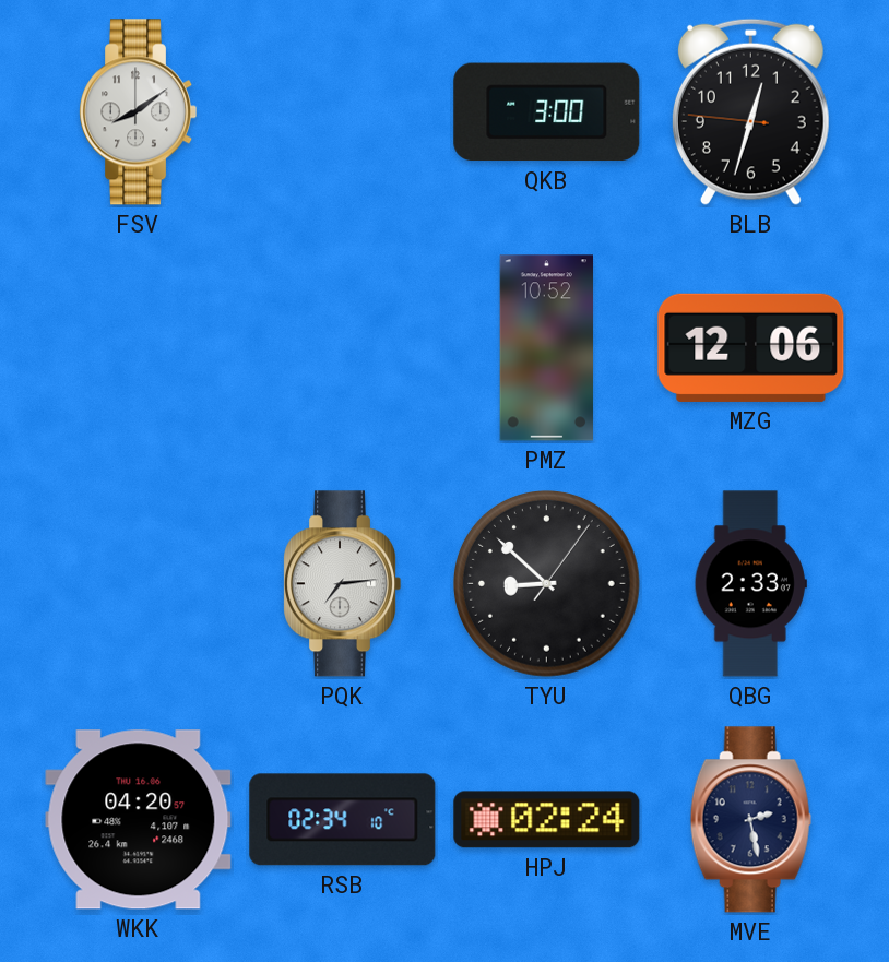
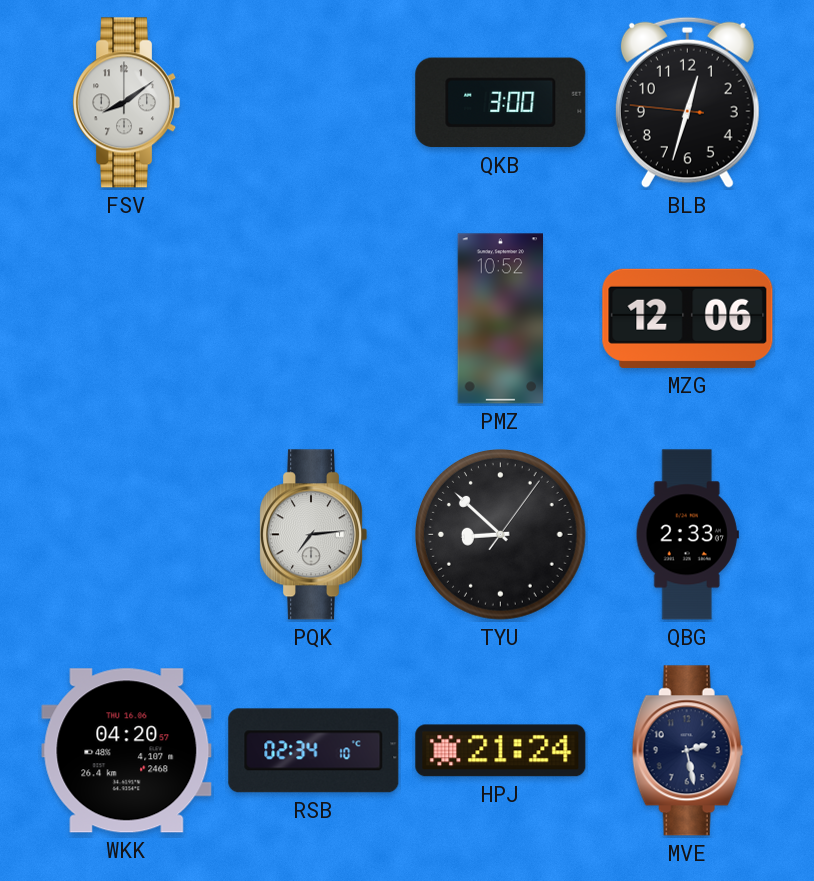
HPJ: 02:24 -> 21:24 (501, 751)
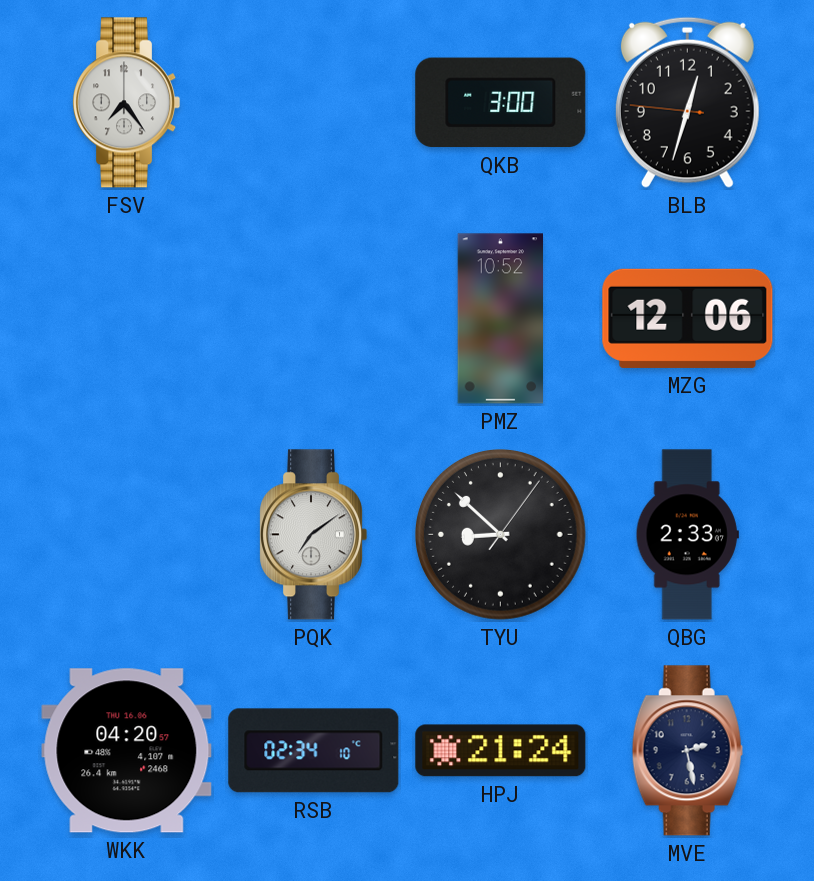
FSV: 8:09 -> 7:24 (127, 103)
PQK: 7:14 -> 7:09 (314, 535)
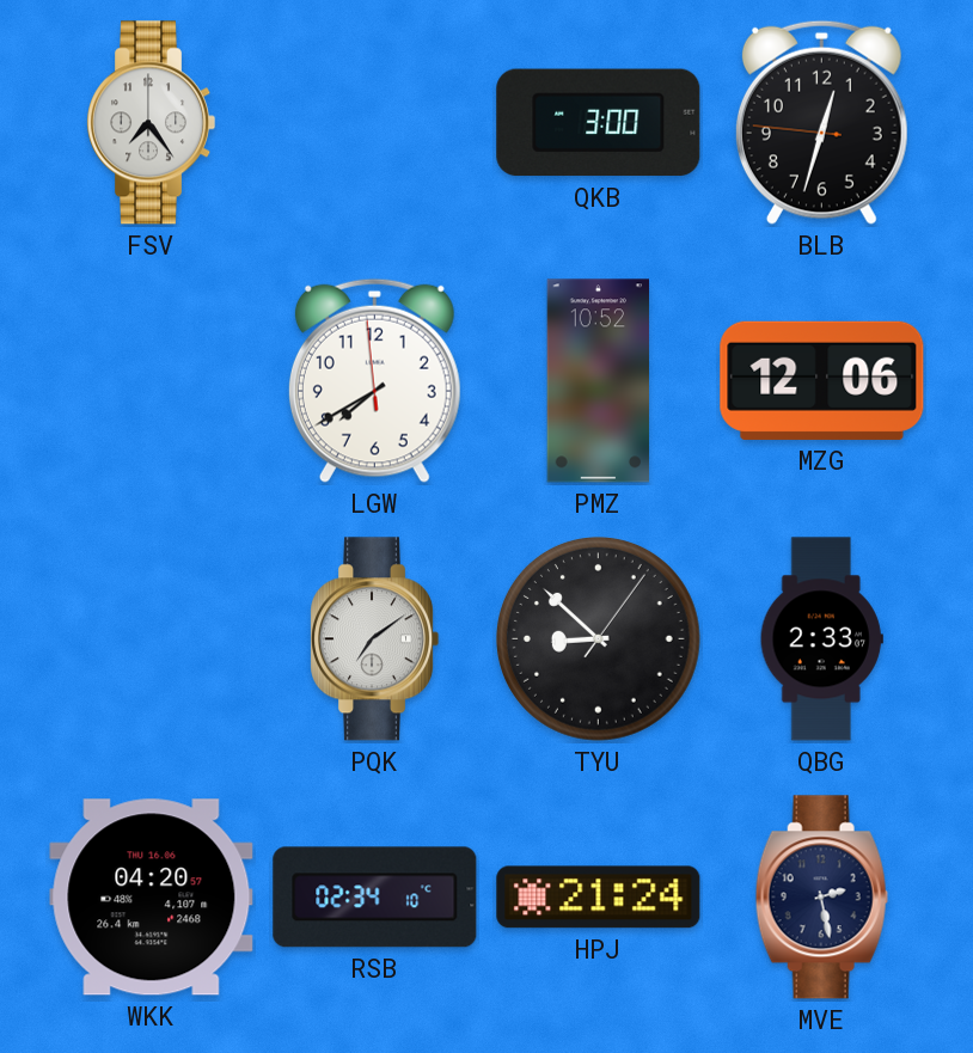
LGW: none -> 7:39 (374, 380)
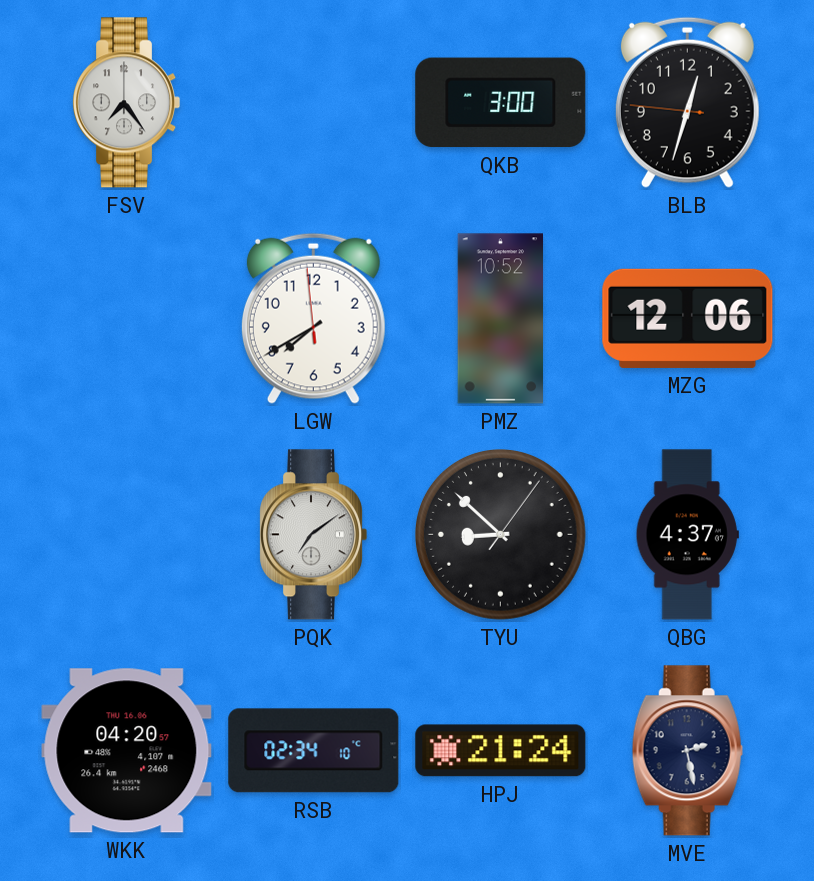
QBG: 2:33 -> 4:37 (687, 535)
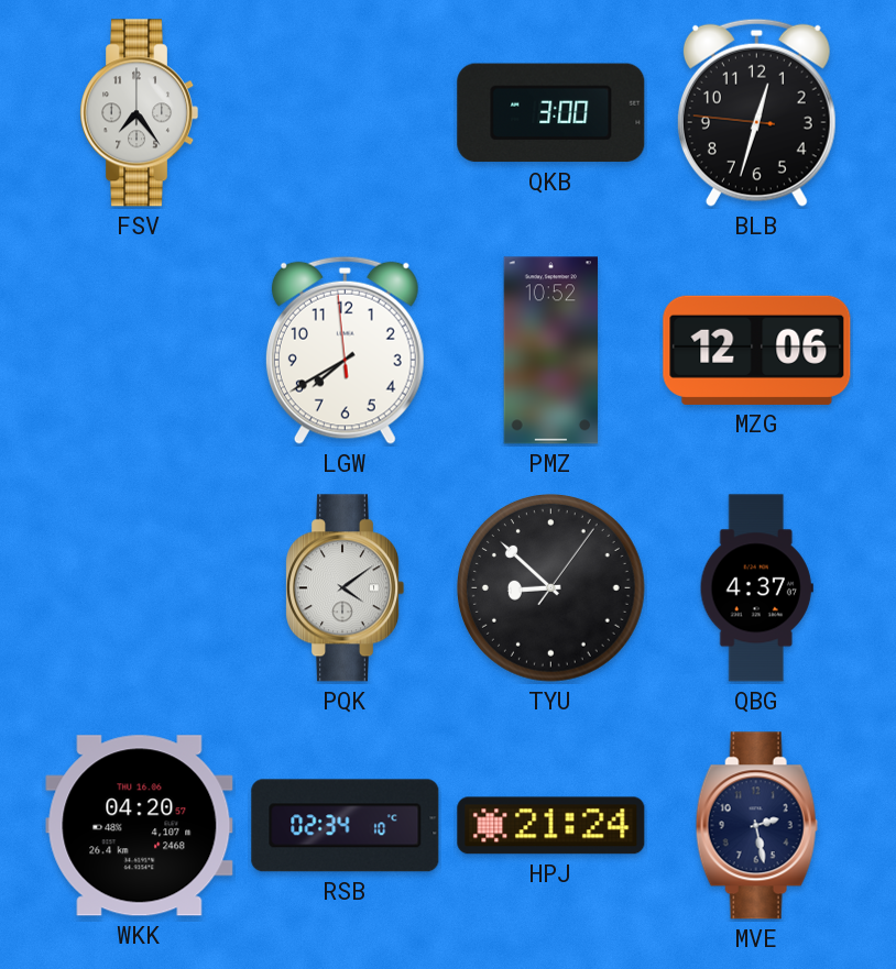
PQK: 7:09 -> 4:09 (346, 588)
